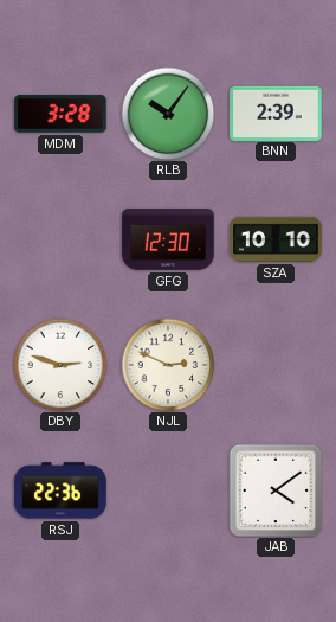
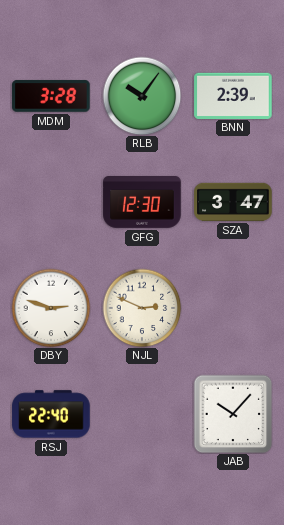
SZA: 10:10 -> 3:47 (233, 202)
RSJ: 22:36 -> 22:40 (51, 414)
JAB: 4:09 -> 10:07 (233, 414)
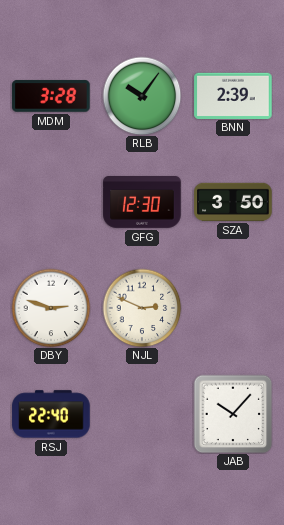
SZA: 3:47 -> 3:50 (233, 202)
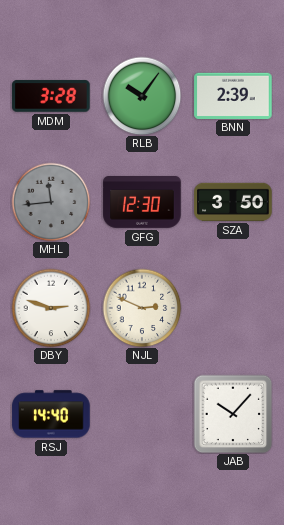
MHL: none -> 11:44 (51, 202)
RSJ: 22:40 -> 14:40 (51, 414)
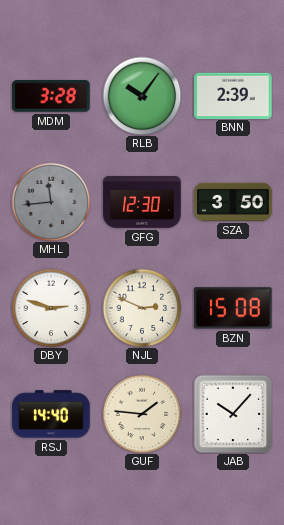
BZN: none -> 15:08 (233, 308)
GUF: none -> 1:46 (142, 414)
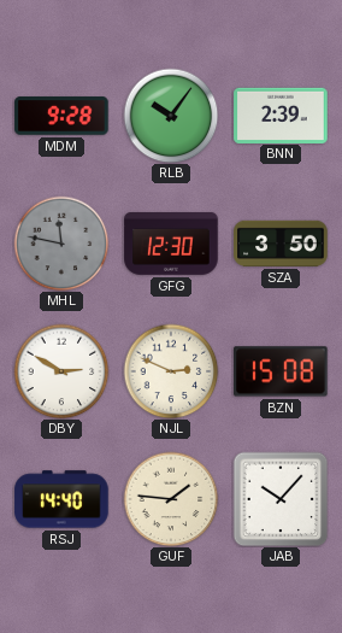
MDM: 3:28 -> 9:28 (61, 116)
MHL: 11:44 -> 11:47 (61, 244)
DBY: 2:48 -> 2:50 (61, 371)
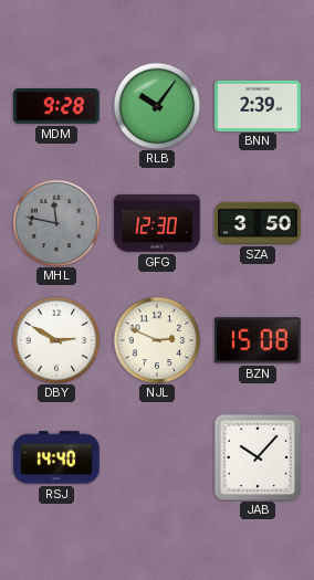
GUF: 1:46 -> none (171, 499)
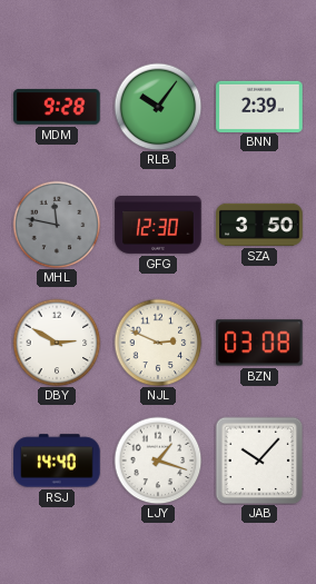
BZN: 15:08 -> 03:08 (259, 343)
LJY: none -> 1:18 (158, 461)
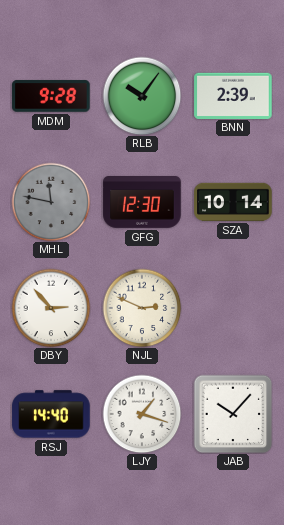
SZA: 3:50 -> 10:14 (233, 202)
DBY: 2:50 -> 2:53 (51, 308)
BZN: 03:08 -> none (259, 343)
